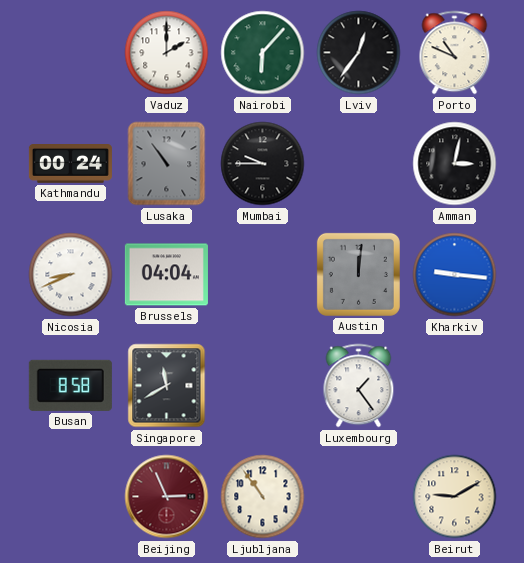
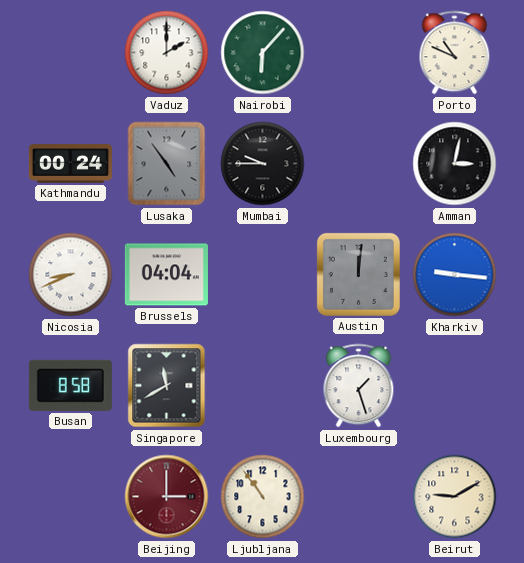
Lviv: 12:36 -> none (359, 53)
Lusaka: 10:54 -> 4:54 (167, 164)
Luxembourg: 1:24 -> 1:27 (359, 386)
Beijing: 2:56 -> 3:00 (167, 497)
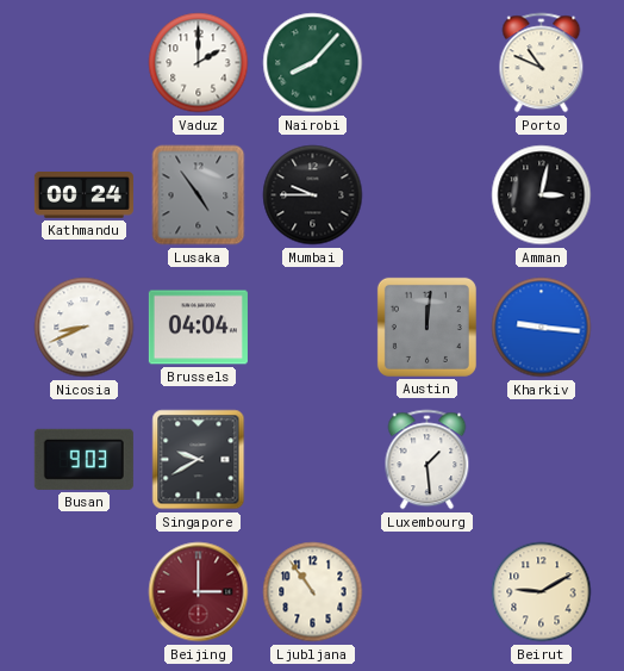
Nairobi: 6:07 -> 8:07 (313, 63)
Busan: 8:58 -> 9:03 (83, 459)
Singapore: 11:40 -> 9:40 (199, 460)
Luxembourg: 1:27 -> 1:29 (428, 460)
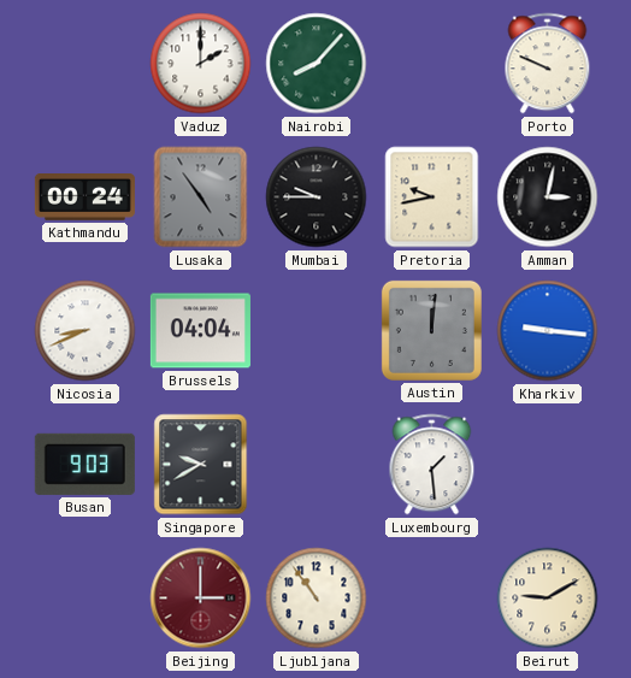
Porto: 10:49 -> 9:49 (548, 64)
Pretoria: none -> 9:43 (432, 197)
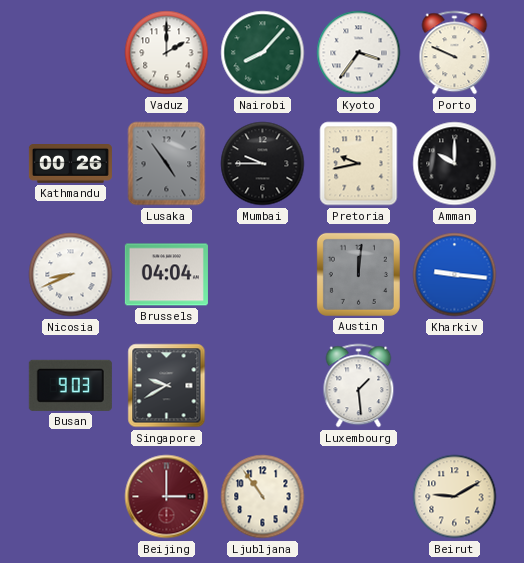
Kyoto: none -> 3:36 (359, 53)
Kathmandu: 00:24 -> 00:26 (70, 164)
Amman: 3:02 -> 10:00 (455, 164)
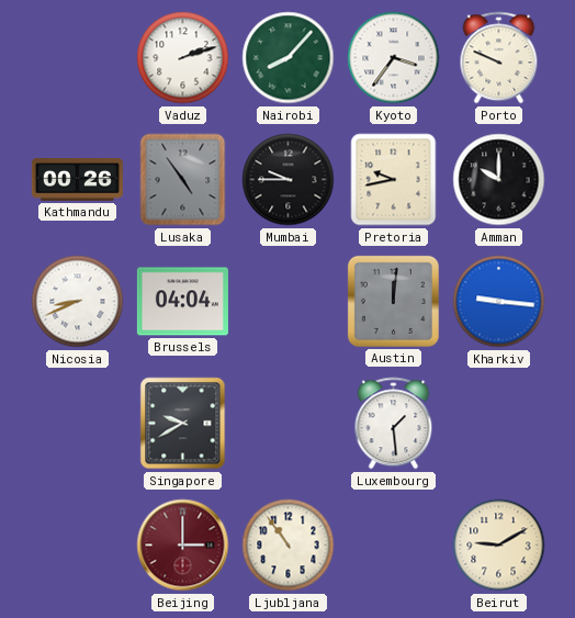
Vaduz: 2:00 -> 2:12 (183, 58)
Busan: 9:03 -> none (70, 385)
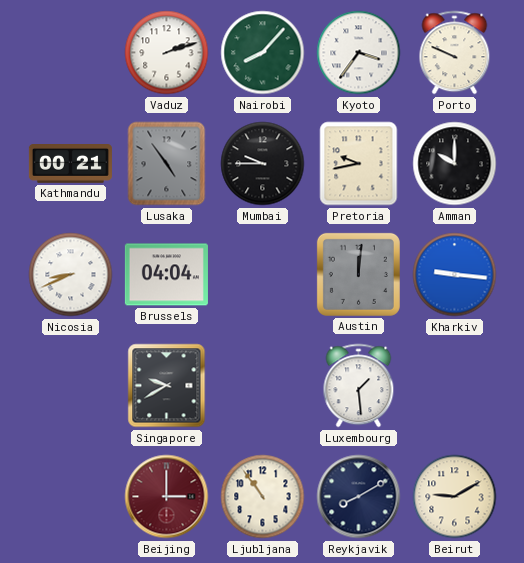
Kathmandu: 00:26 -> 00:21 (70, 164)
Reykjavik: none -> 8:10 (359, 497)
